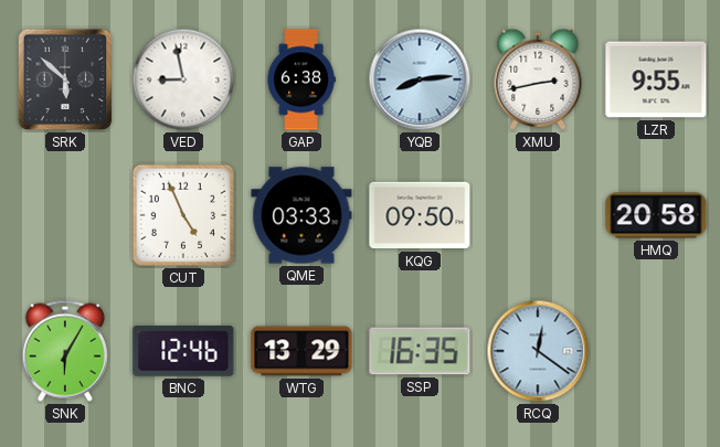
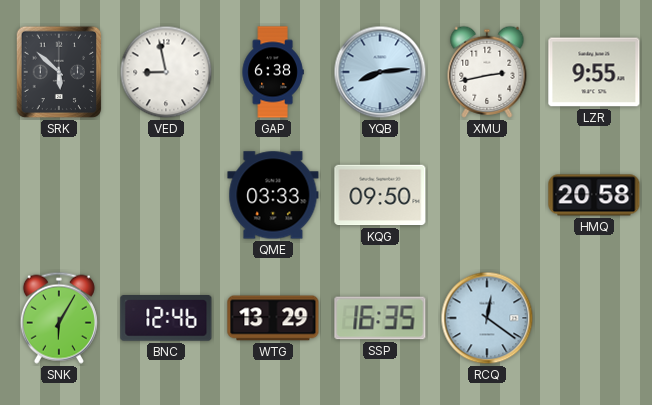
CUT: 4:56 -> none (183, 215)
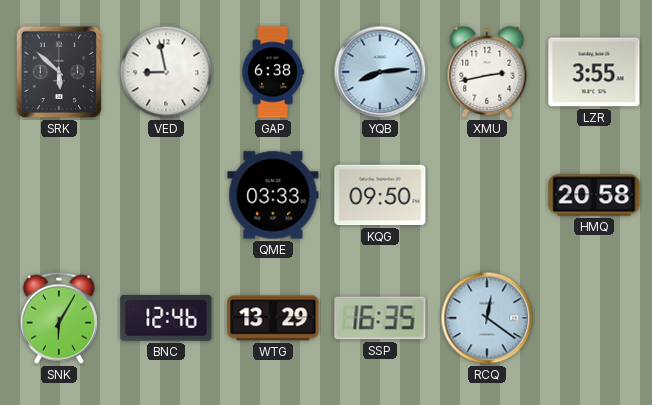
LZR: 9:55 -> 3:55 (594, 72)
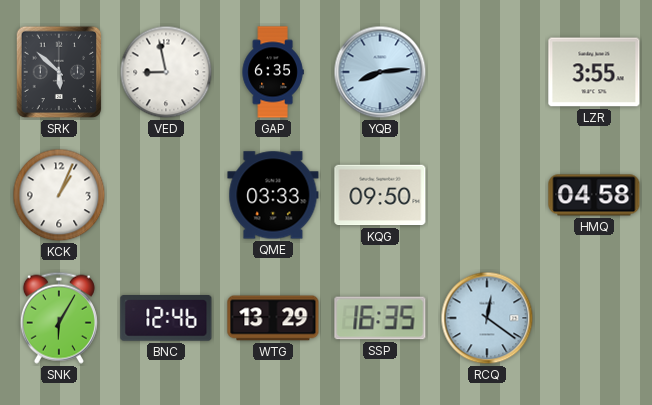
GAP: 6:38 -> 6:35 (273, 72)
XMU: 2:43 -> none (487, 72)
KCK: none -> 1:04 (59, 195)
HMQ: 20:58 -> 04:58 (594, 195)
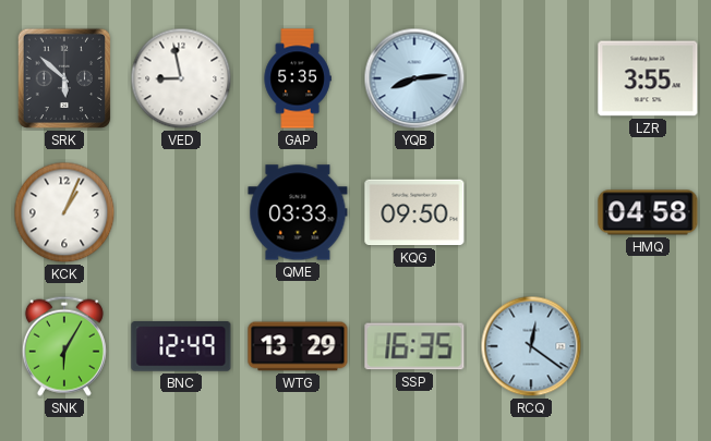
GAP: 6:35 -> 5:35 (298, 78)
BNC: 12:46 -> 12:49 (181, 347)
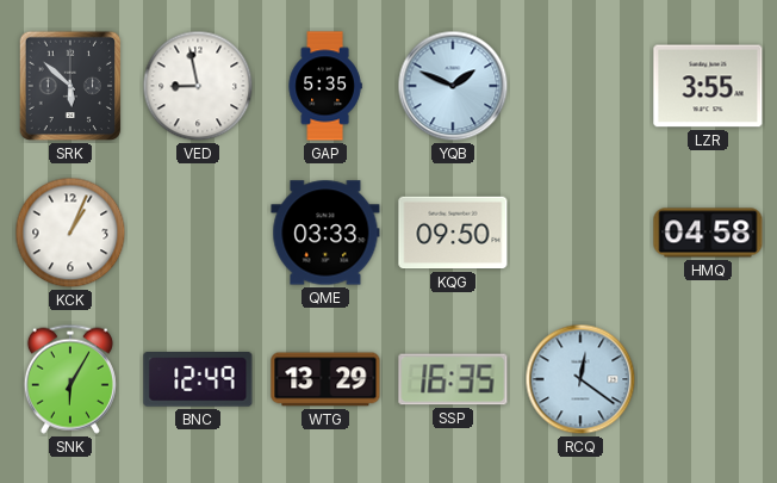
YQB: 8:14 -> 1:49 (453, 86)
